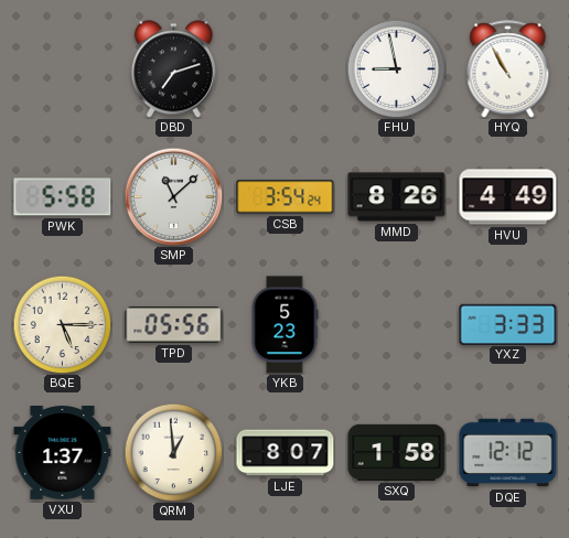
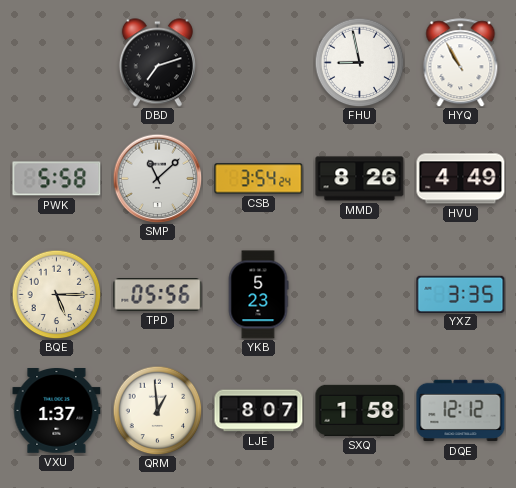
YXZ: 3:33 -> 3:35 (461, 294)
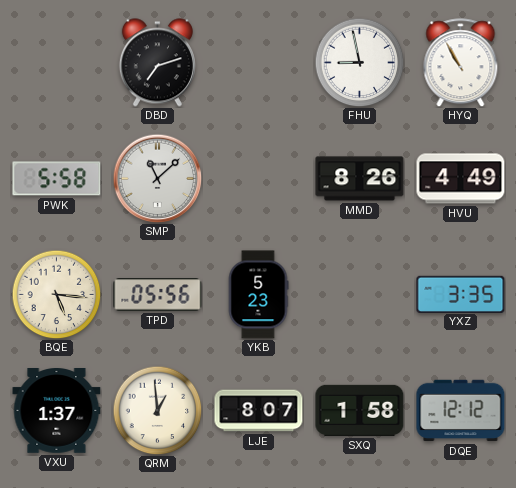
CSB: 3:54 -> none (259, 179)
BQE: 5:15 -> 5:16 (56, 294)
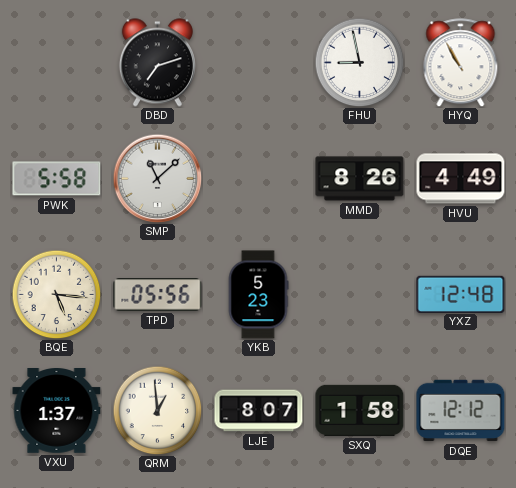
YXZ: 3:35 -> 12:48 (461, 294)
